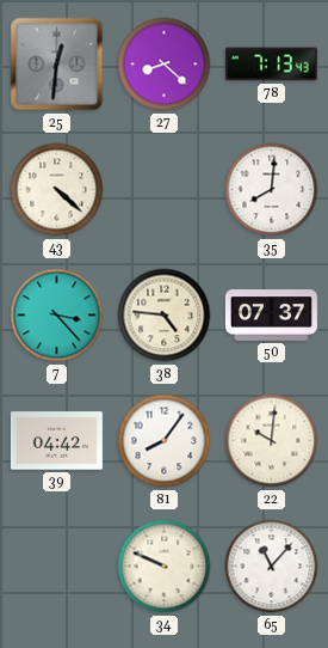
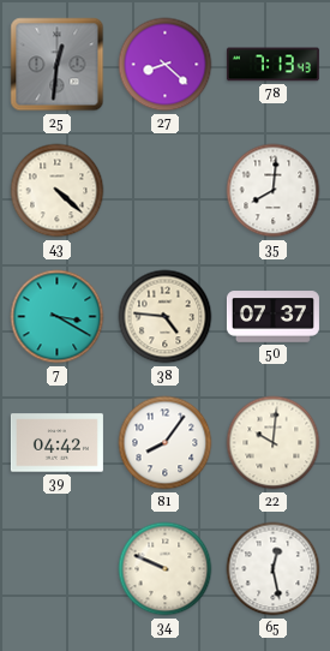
7: 3:23 -> 3:20 (58, 317)
65: 11:07 -> 12:28 (274, 569)
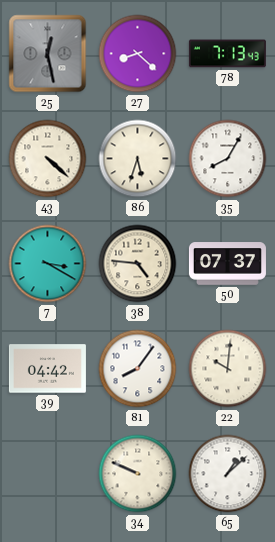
25: 12:31 -> 12:28 (48, 54)
86: none -> 5:33 (138, 159)
35: 8:01 -> 8:05 (228, 159)
65: 12:28 -> 1:08 (228, 474)
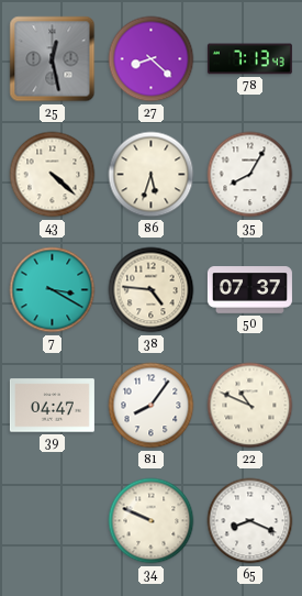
39: 04:42 -> 04:47 (52, 406)
22: 10:01 -> 10:49 (250, 406)
65: 1:08 -> 8:19 (250, 521)
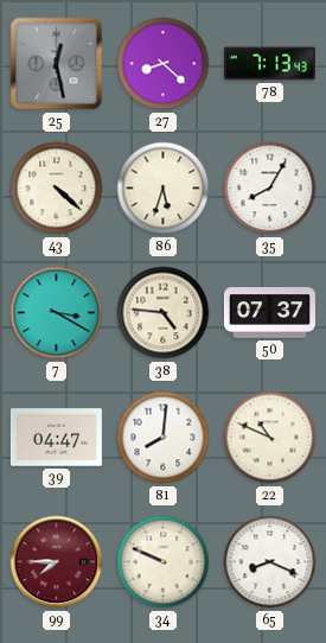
81: 8:06 -> 8:01 (164, 438)
99: none -> 7:45 (57, 562)
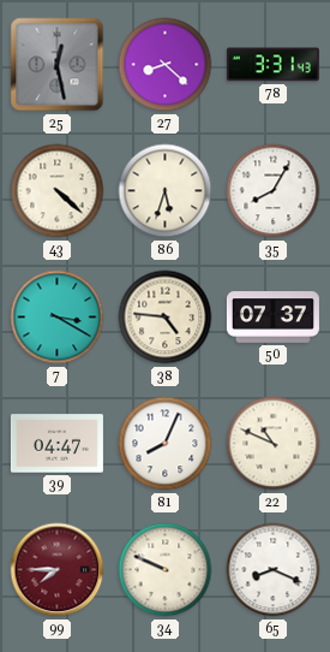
78: 7:13 -> 3:31 (272, 65)
81: 8:01 -> 8:04 (166, 444)
